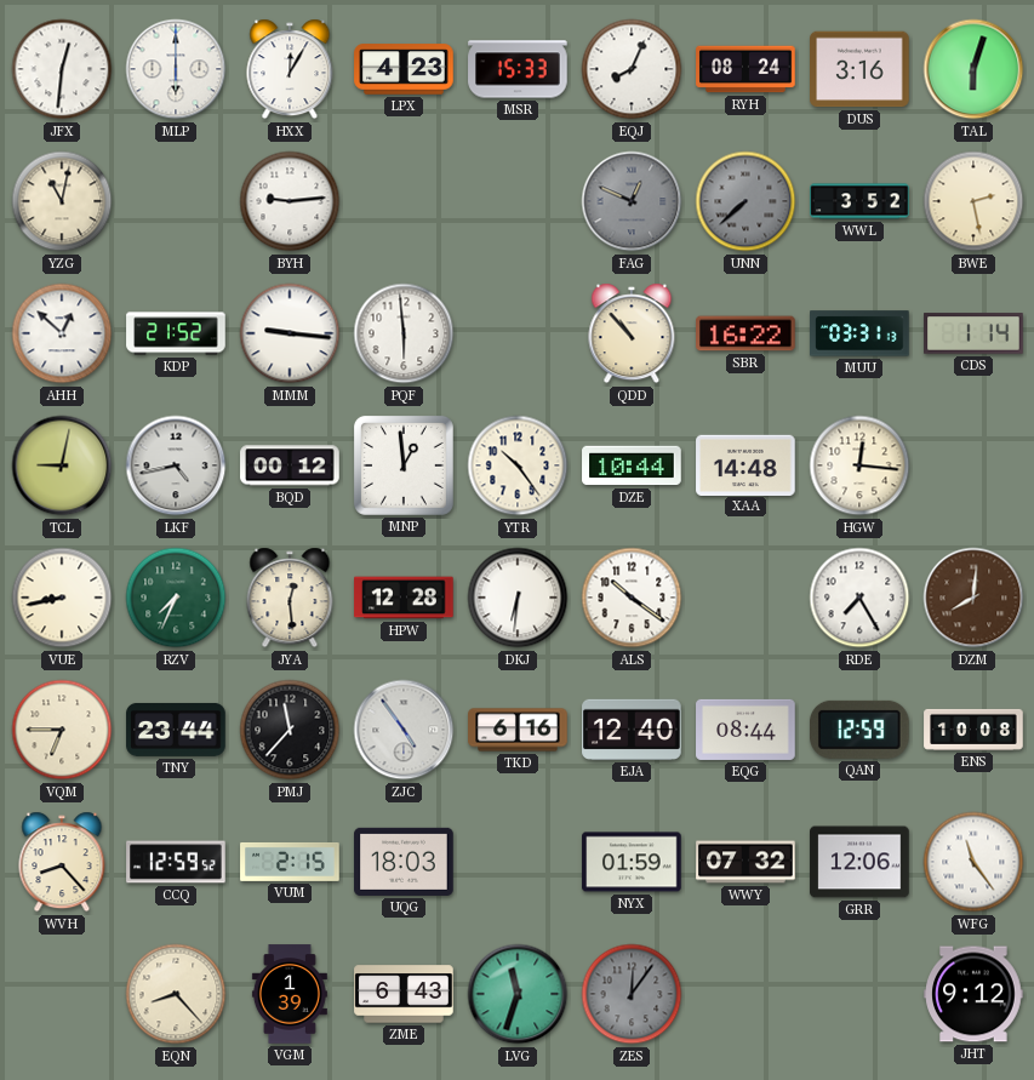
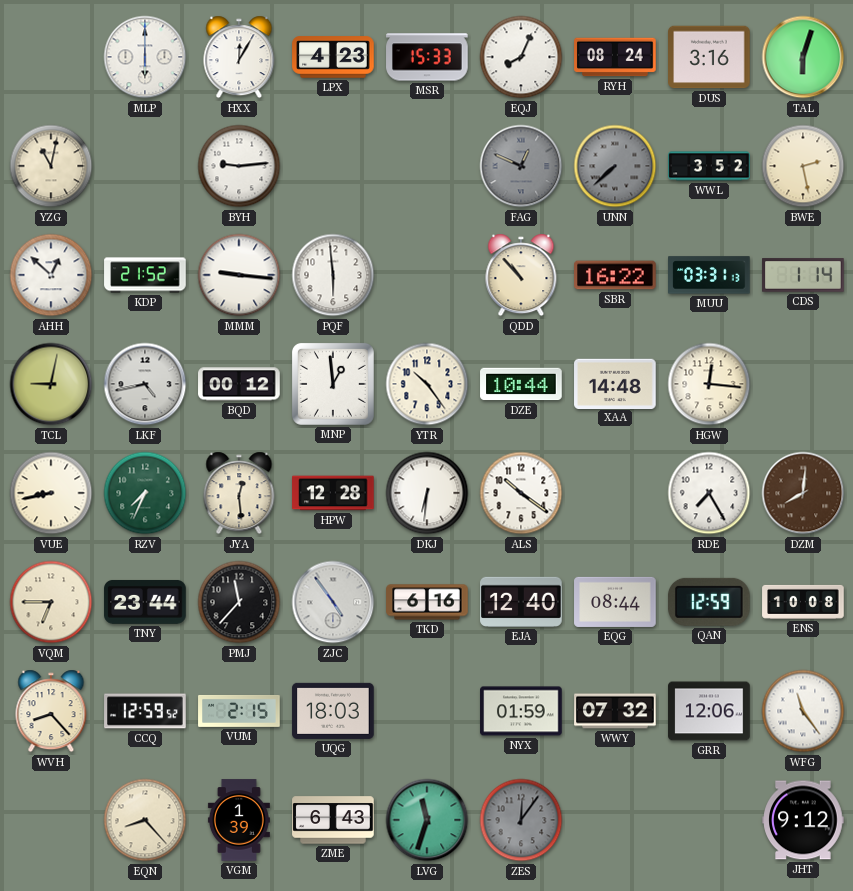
JFX: 12:31 -> none (62, 69)
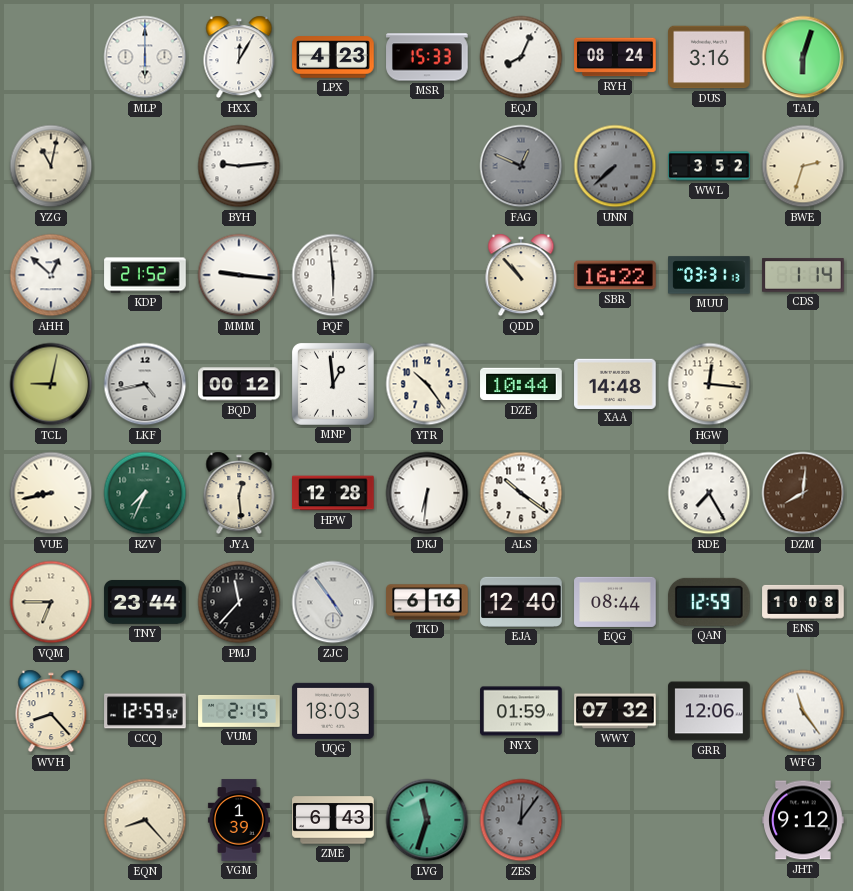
BWE: 2:28 -> 2:33 (803, 166)
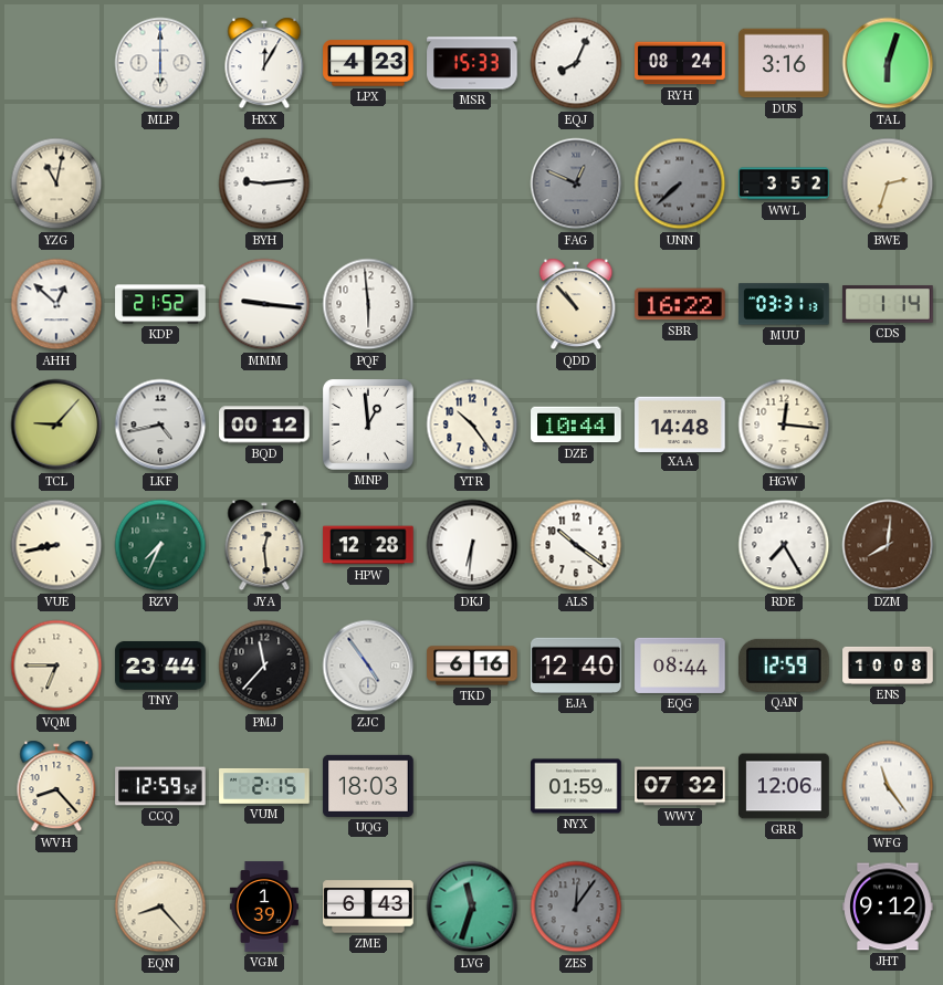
TCL: 9:02 -> 9:07 (56, 425)
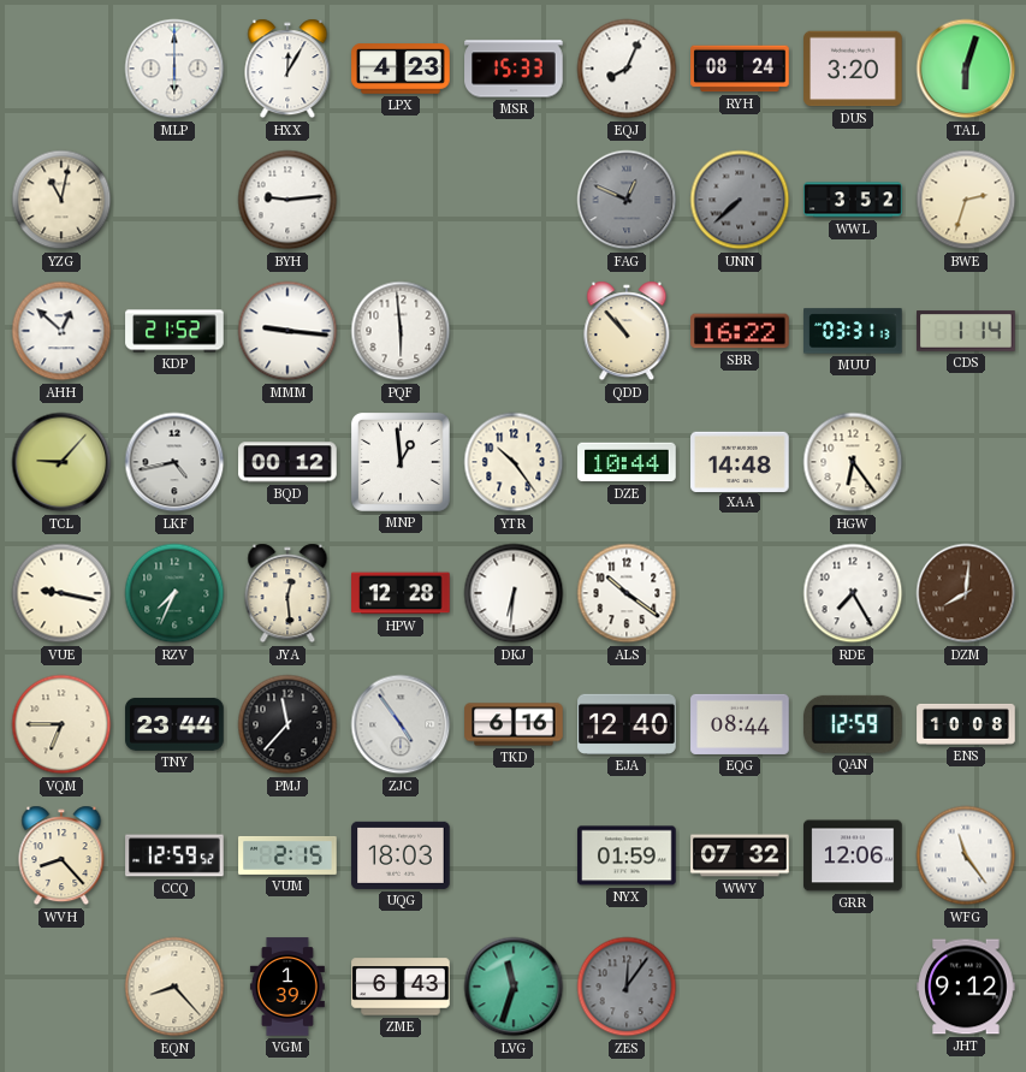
DUS: 3:16 -> 3:20 (853, 69)
HGW: 12:16 -> 6:24 (853, 462)
VUE: 8:43 -> 9:17 (61, 593)
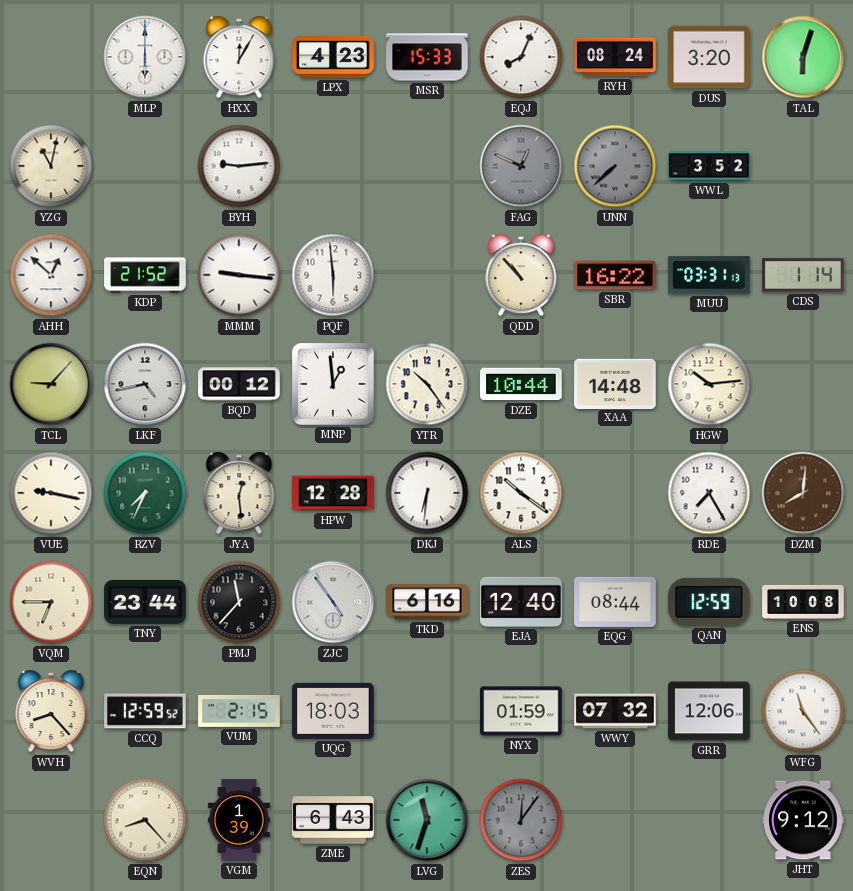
BWE: 2:33 -> none (966, 200)
HGW: 6:24 -> 10:14 (709, 384)
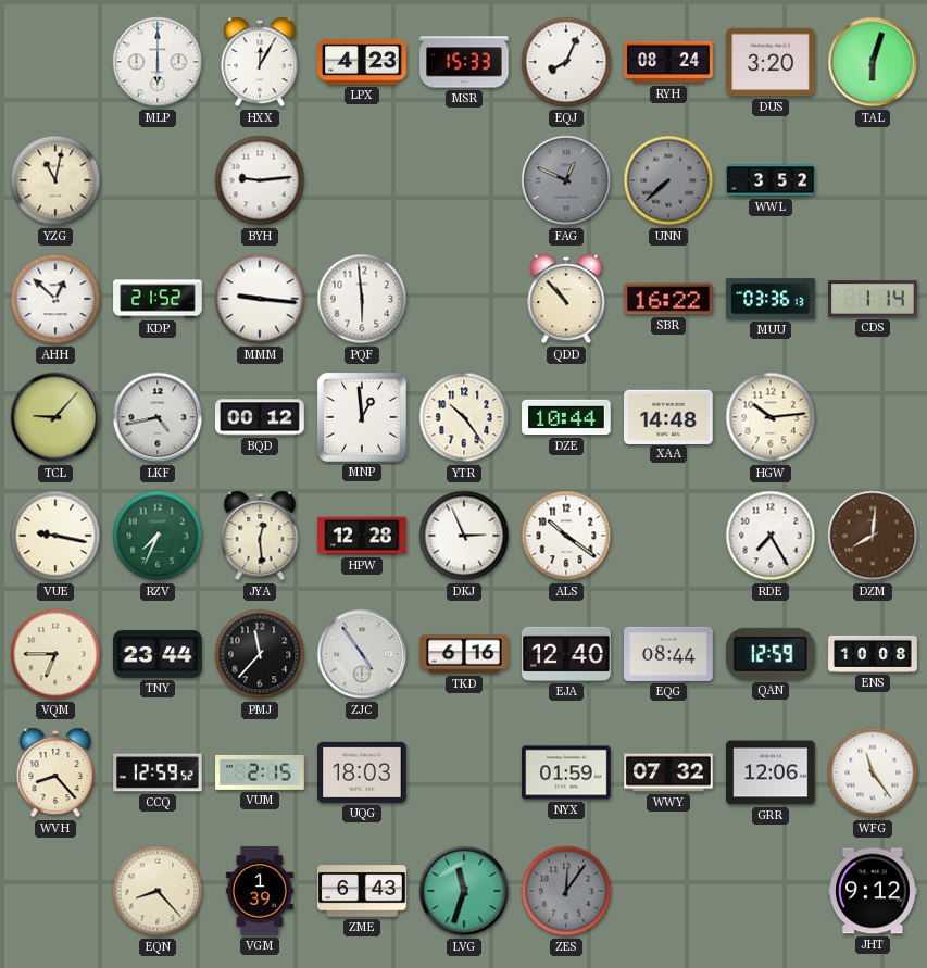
MUU: 03:31 -> 03:36 (771, 299)
DKJ: 6:31 -> 2:56 (464, 536)
